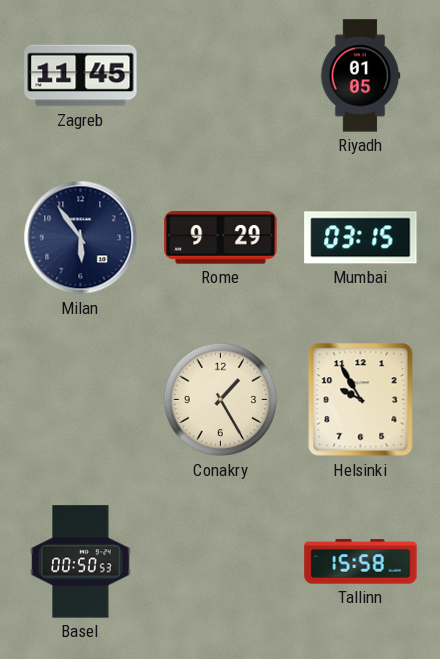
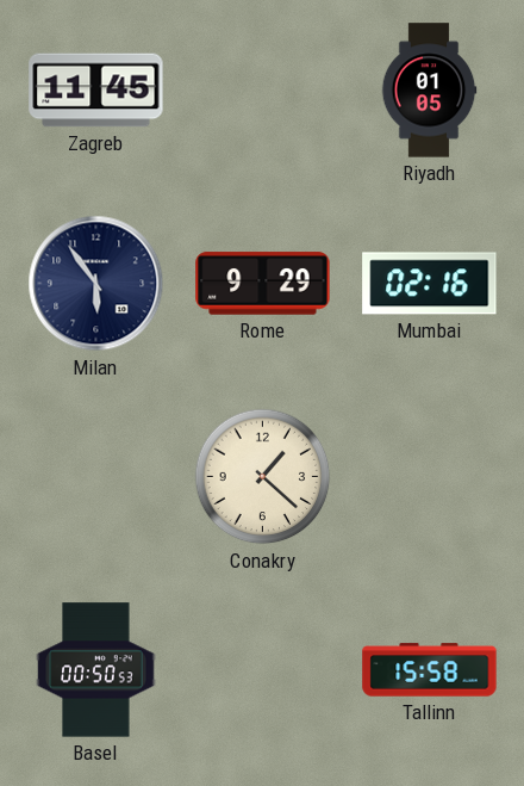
Mumbai: 03:15 -> 02:16 (430, 284)
Conakry: 1:25 -> 1:22 (263, 477)
Helsinki: 9:55 -> none (361, 400)
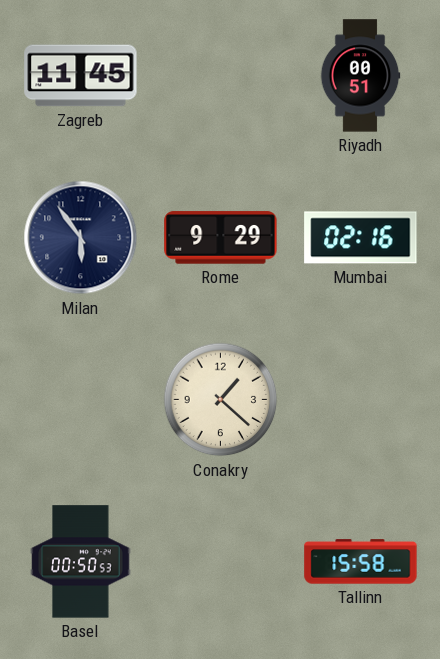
Riyadh: 01:05 -> 00:51 (360, 76)
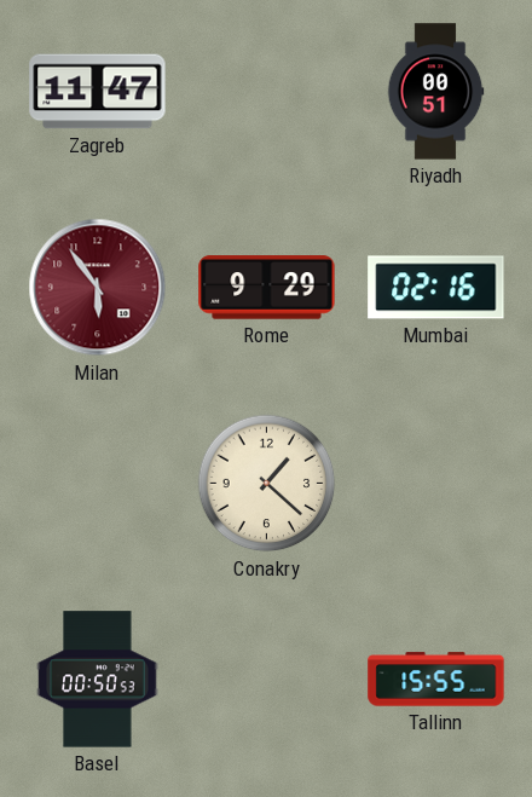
Zagreb: 11:45 -> 11:47 (98, 92)
Milan dial: navy -> burgundy (98, 288)
Tallinn: 15:58 -> 15:55 (436, 680)
